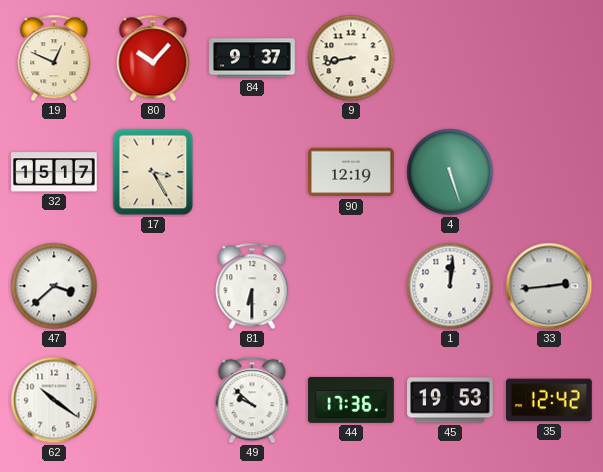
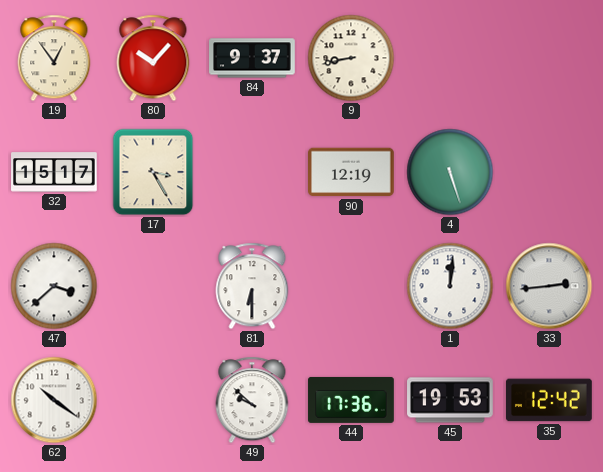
19: 12:49 -> 12:54 (54, 58)
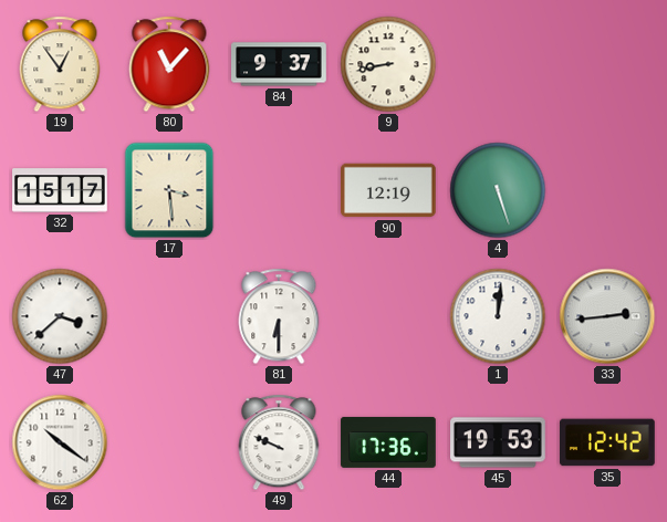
80: 10:07 -> 11:07 (169, 64)
17: 3:25 -> 3:29 (169, 190)
49: 9:52 -> 9:49 (279, 442)
